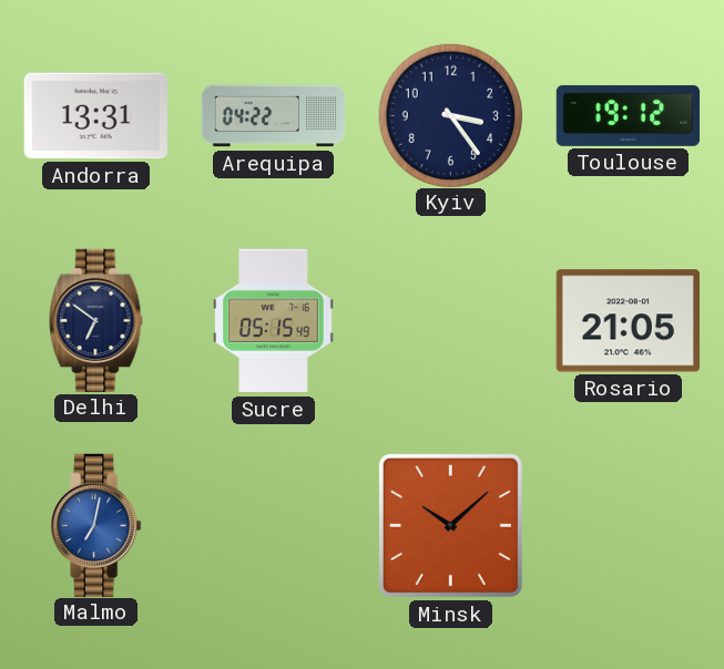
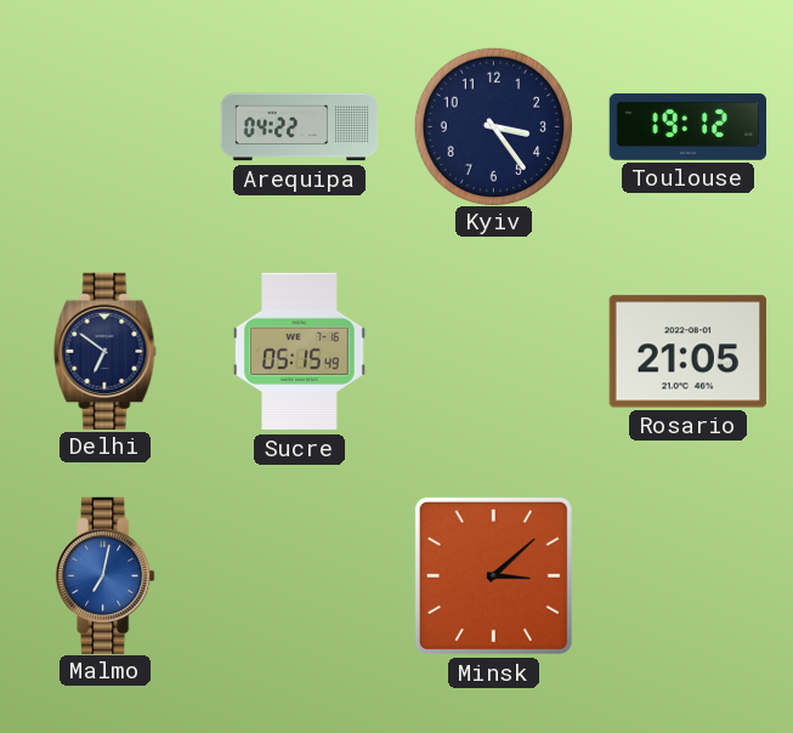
Andorra: 13:31 -> none (95, 116)
Minsk: 10:08 -> 3:08 (493, 575)
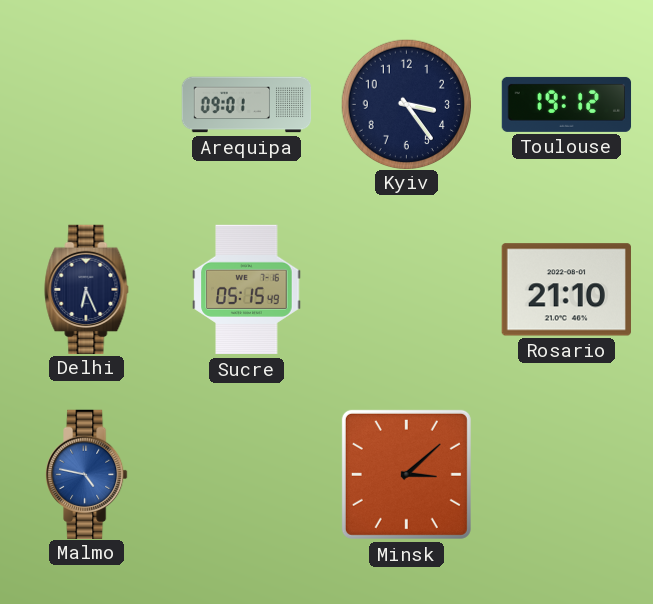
Arequipa: 04:22 -> 09:01 (247, 105)
Delhi: 6:51 -> 6:26 (87, 289)
Rosario: 21:05 -> 21:10 (566, 290)
Malmo: 7:02 -> 4:47 (87, 474)
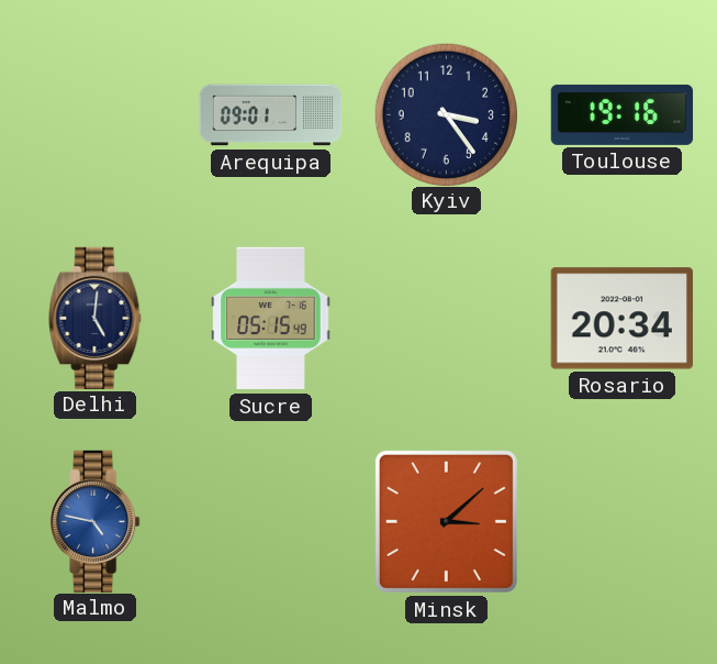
Toulouse: 19:12 -> 19:16 (623, 114)
Delhi: 6:26 -> 5:01 (96, 318)
Rosario: 21:10 -> 20:34 (621, 319)
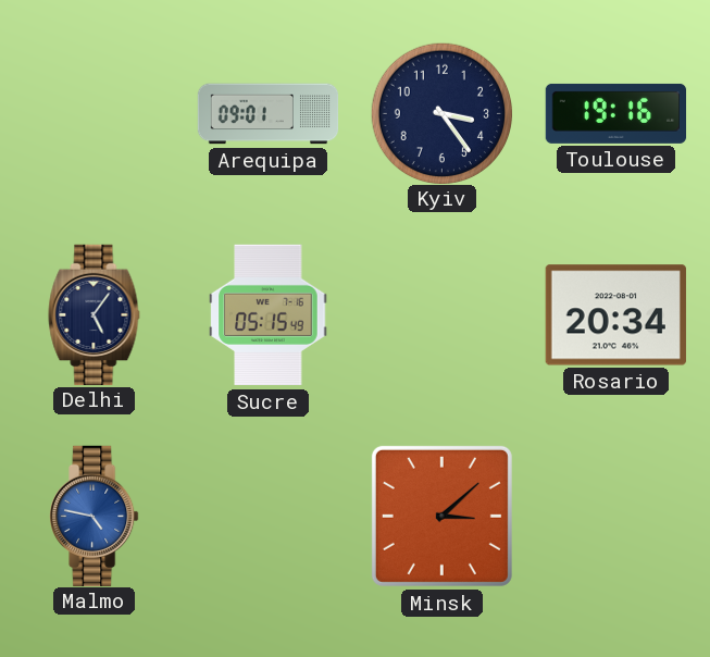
Delhi: 5:01 -> 5:06 (95, 314)
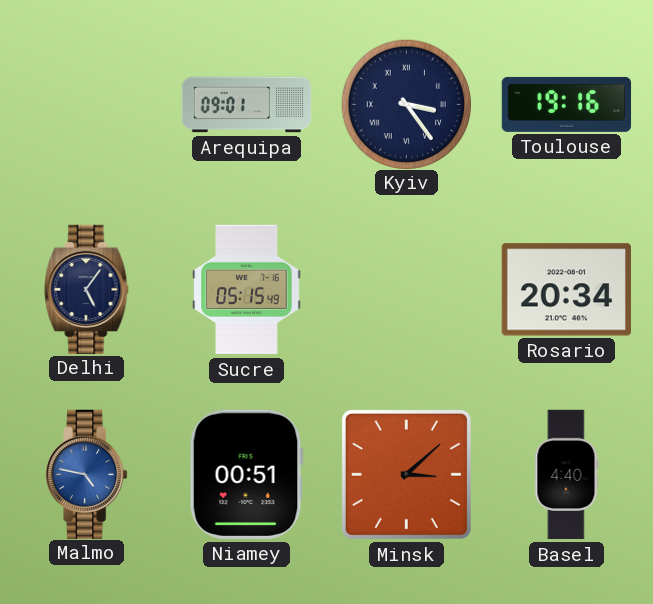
Kyiv numerals: Arabic -> Roman (406, 104)
Niamey: none -> 00:51 (246, 474)
Basel: none -> 4:40 (566, 475)
